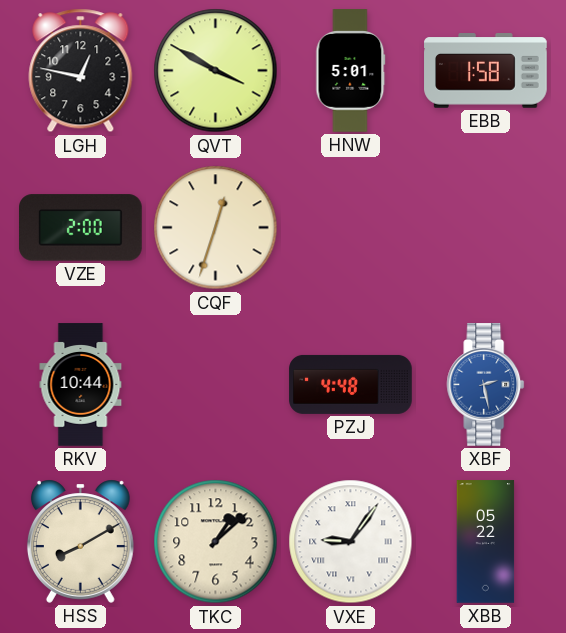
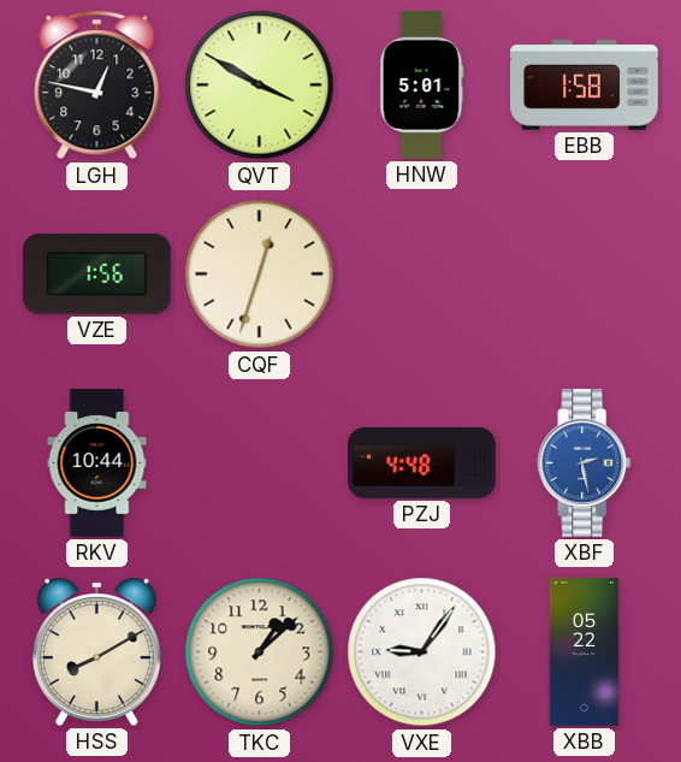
VZE: 2:00 -> 1:56 (97, 274)
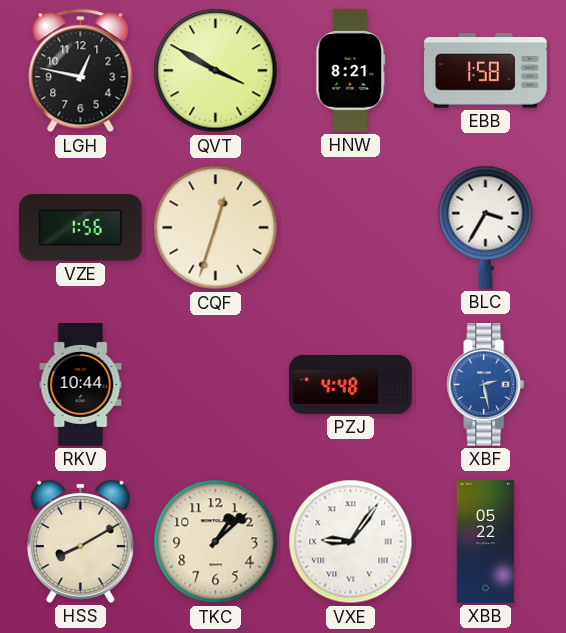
HNW: 5:01 -> 8:21 (351, 71)
BLC: none -> 3:35 (486, 227)
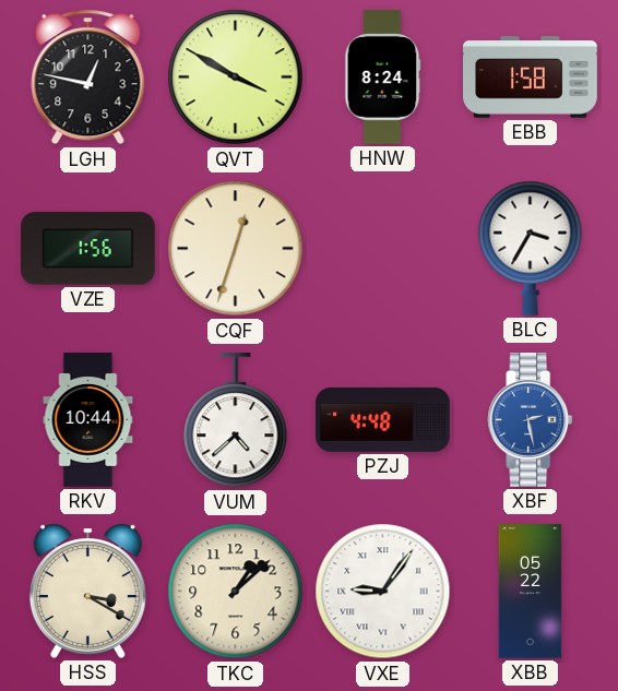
HNW: 8:21 -> 8:24 (383, 78)
VUM: none -> 4:38 (236, 420)
HSS: 8:10 -> 3:20 (87, 591)
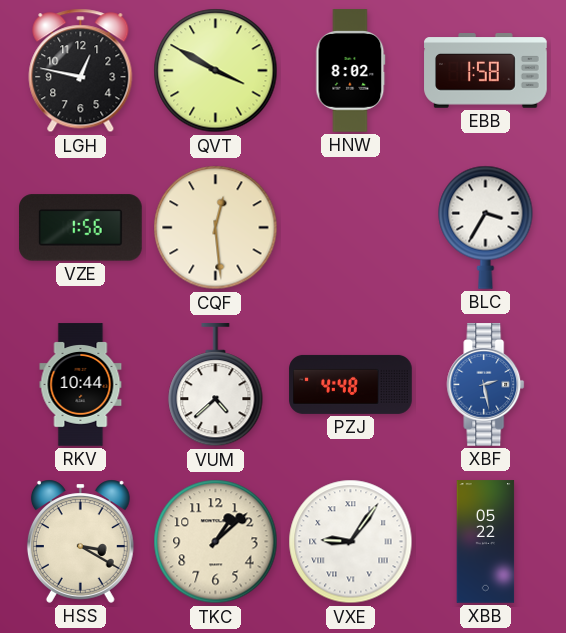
HNW: 8:24 -> 8:02 (351, 71)
CQF: 12:33 -> 12:29 (216, 228)
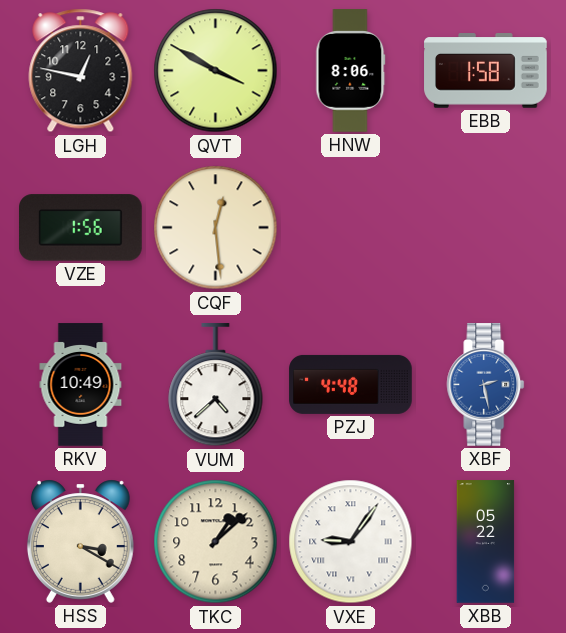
HNW: 8:02 -> 8:06 (351, 71)
BLC: 3:35 -> none (486, 227)
RKV: 10:44 -> 10:49 (81, 385)
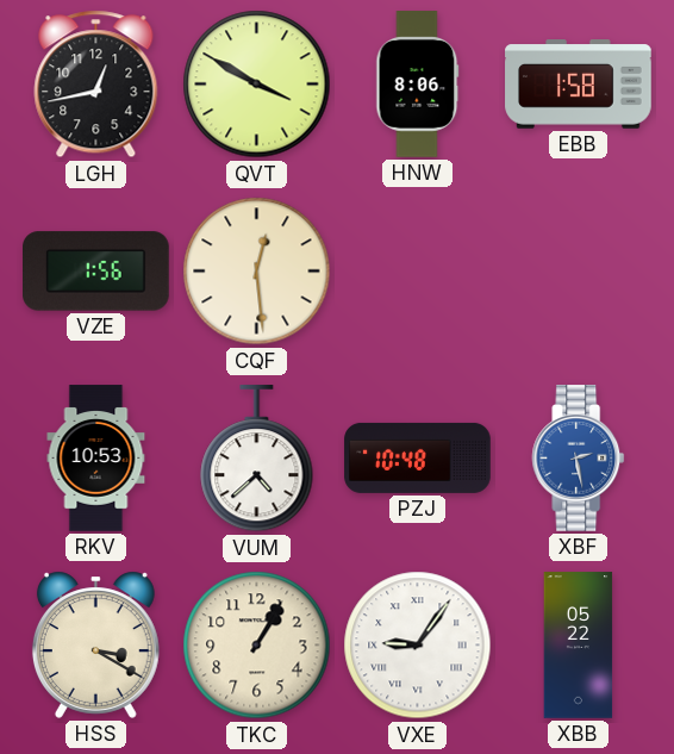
LGH: 12:47 -> 12:43 (96, 85)
RKV: 10:49 -> 10:53 (96, 459)
PZJ: 4:48 -> 10:48 (418, 457)
TKC: 1:08 -> 1:05 (257, 646)
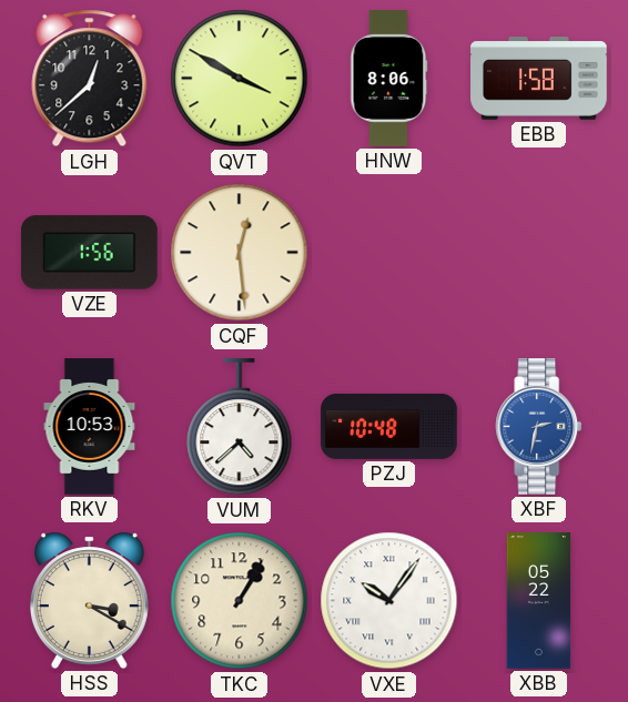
LGH: 12:43 -> 12:38 (90, 79)
XBF: 2:28 -> 2:32 (539, 427)
VXE: 9:06 -> 10:06 (389, 601)
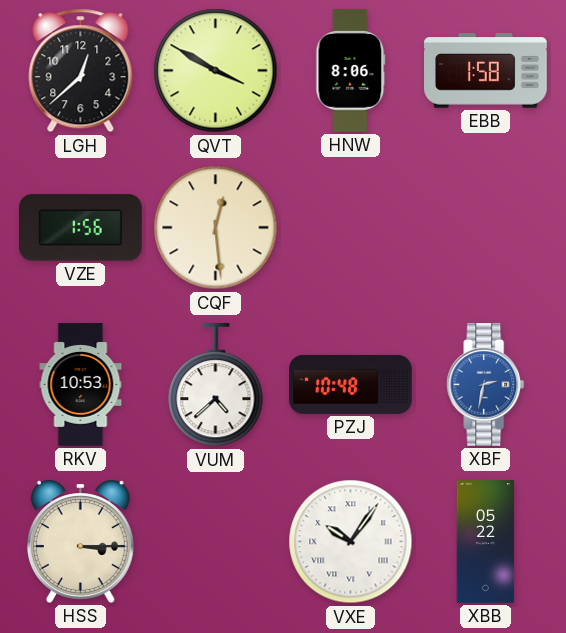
HSS: 3:20 -> 3:15 (80, 541)
TKC: 1:05 -> none (240, 601)
